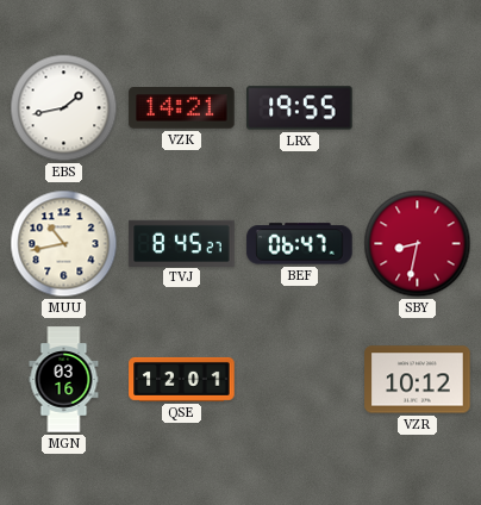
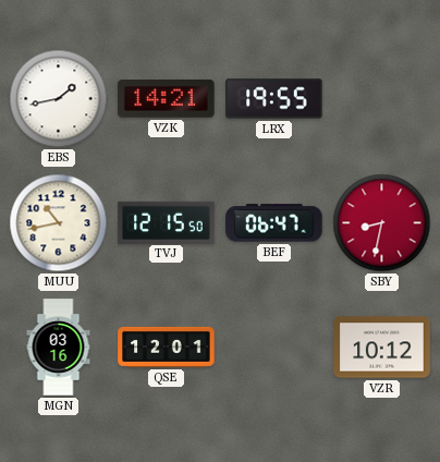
TVJ: 8:45 -> 12:15 (167, 222)
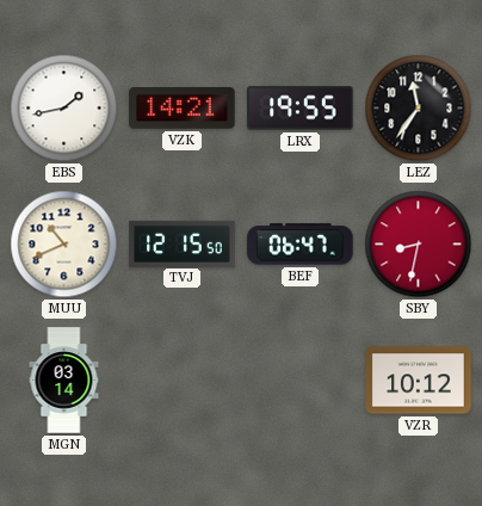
LEZ: none -> 11:36 (419, 109)
MUU: 10:43 -> 10:41 (64, 245)
MGN: 03:16 -> 03:14 (64, 381)
QSE: 12:01 -> none (167, 346)
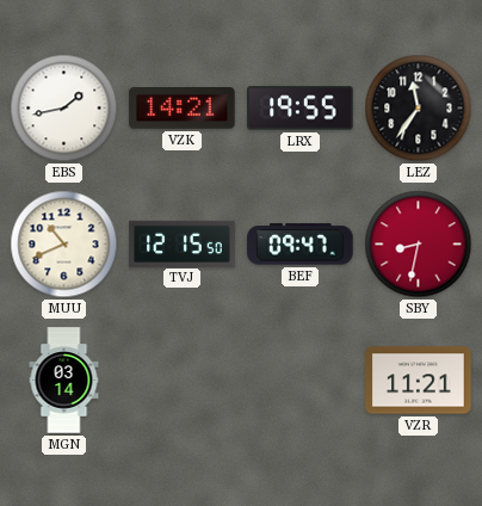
BEF: 06:47 -> 09:47 (301, 245)
VZR: 10:12 -> 11:21 (419, 381)
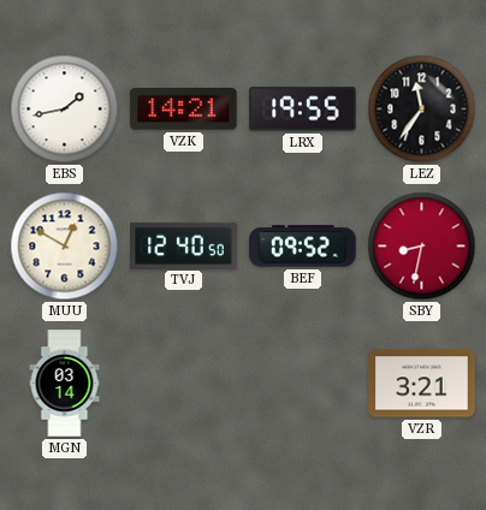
MUU: 10:41 -> 12:50 (65, 247)
TVJ: 12:15 -> 12:40 (184, 245)
BEF: 09:47 -> 09:52 (303, 247)
VZR: 11:21 -> 3:21 (422, 384)
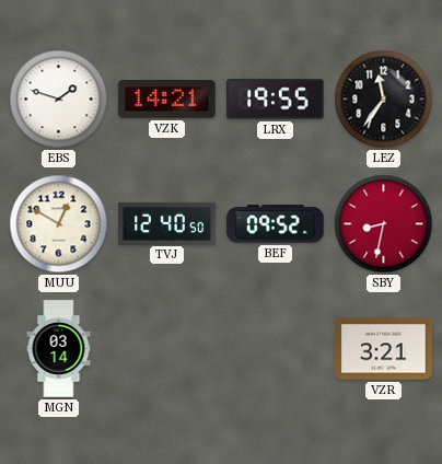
EBS: 1:43 -> 1:48 (59, 100)
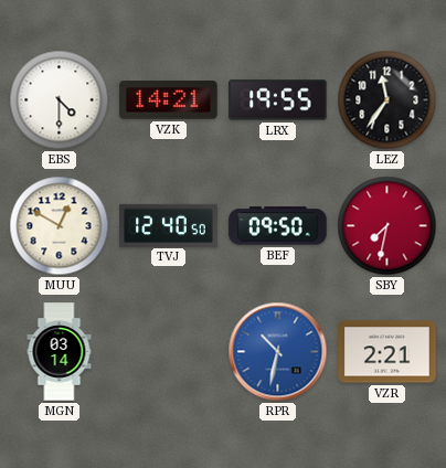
EBS: 1:48 -> 4:30 (60, 100)
BEF: 09:52 -> 09:50 (278, 226)
SBY: 8:32 -> 7:32 (387, 226)
RPR: none -> 10:32 (278, 352)
VZR: 3:21 -> 2:21 (387, 352)
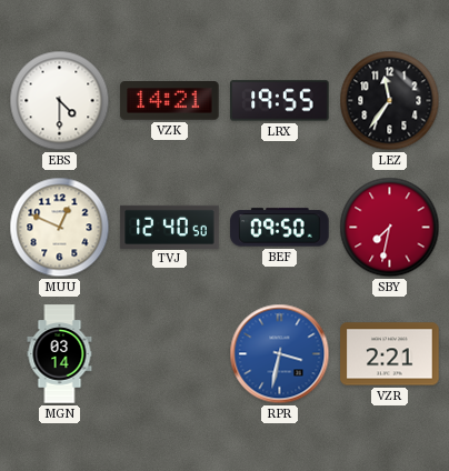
MUU: 12:50 -> 12:49 (60, 228)
RPR: 10:32 -> 3:32 (280, 354)
